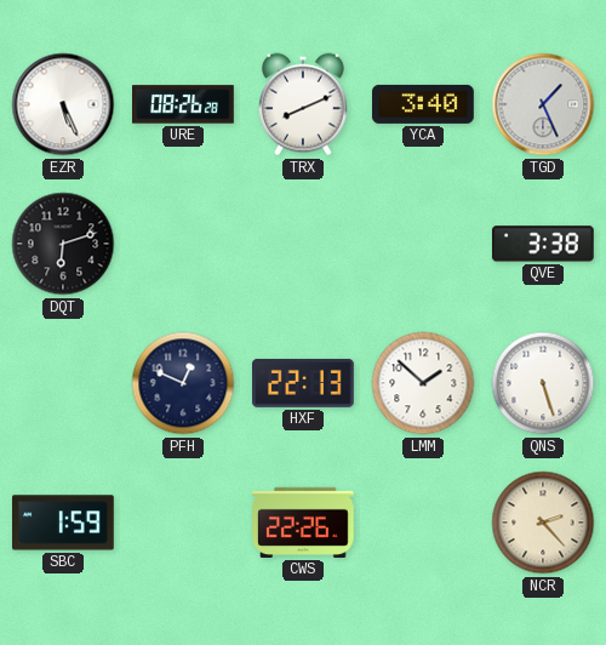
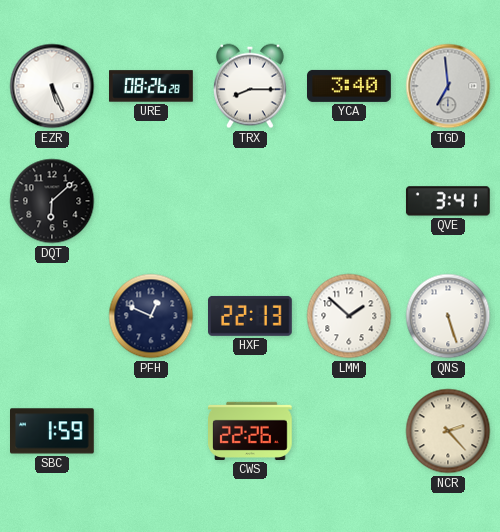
TRX: 8:11 -> 8:15 (251, 86)
TGD: 1:26 -> 6:59 (448, 86)
DQT: 6:12 -> 6:08 (52, 201)
QVE: 3:38 -> 3:41 (448, 201)
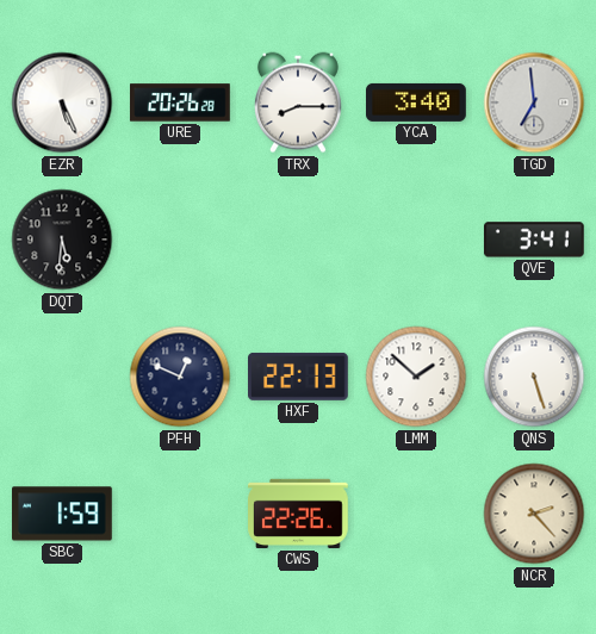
URE: 08:26 -> 20:26 (181, 102)
DQT: 6:08 -> 5:31 (62, 240)
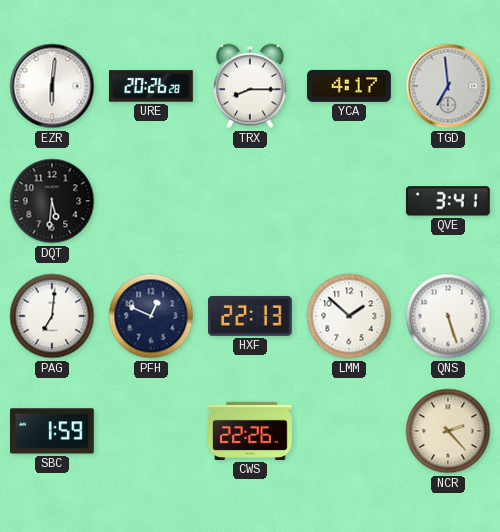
EZR: 5:26 -> 6:01 (52, 86)
YCA: 3:40 -> 4:17 (350, 86)
PAG: none -> 7:01 (52, 316)
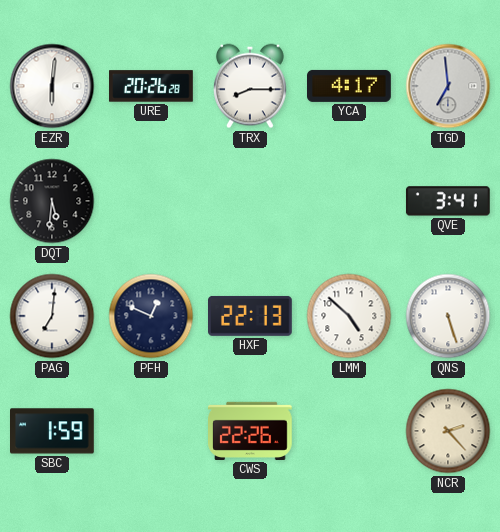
LMM: 1:52 -> 4:52 (349, 316)
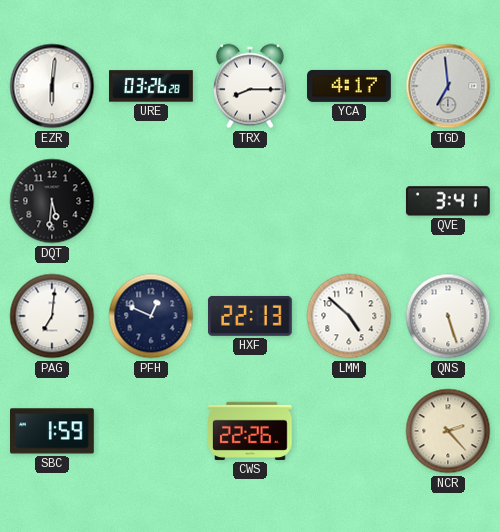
URE: 20:26 -> 03:26 (152, 86)
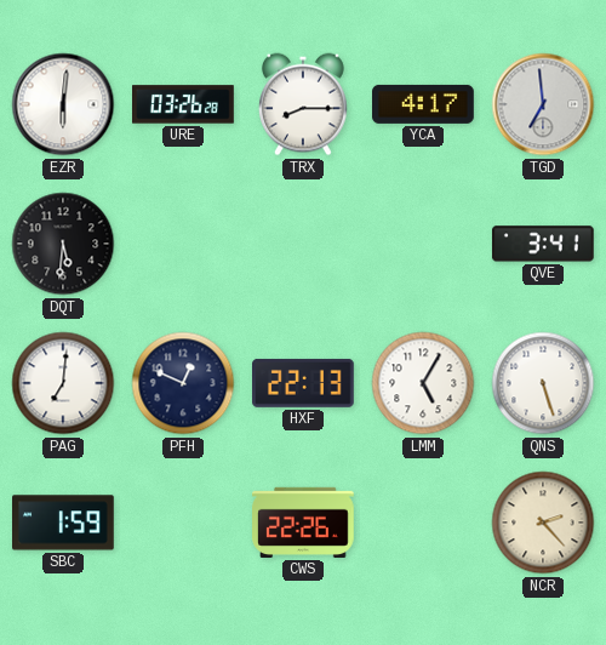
LMM: 4:52 -> 5:05 (423, 383)
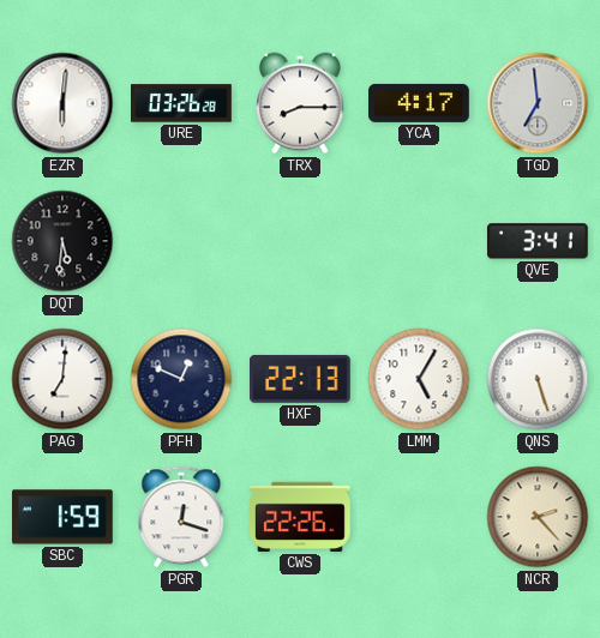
PGR: none -> 12:18 (181, 517)
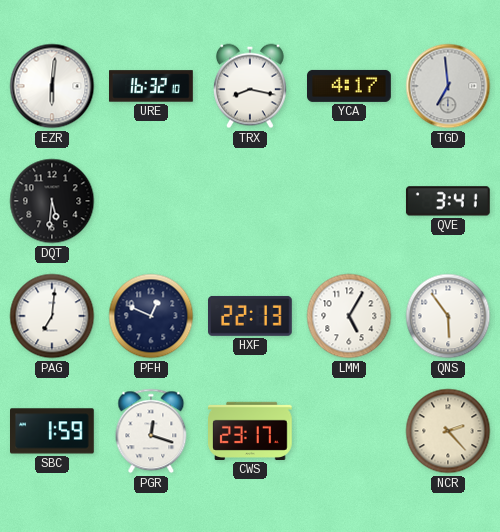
URE: 03:26 -> 16:32 (152, 86)
TRX: 8:15 -> 8:17 (251, 86)
QNS: 5:27 -> 5:54 (448, 316)
CWS: 22:26 -> 23:17 (251, 431)
